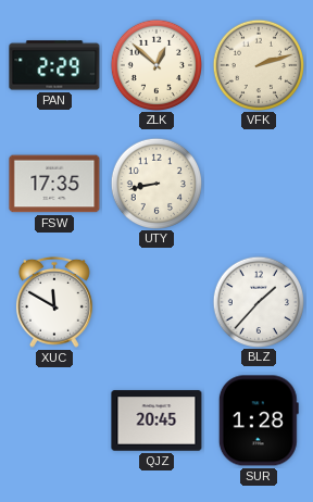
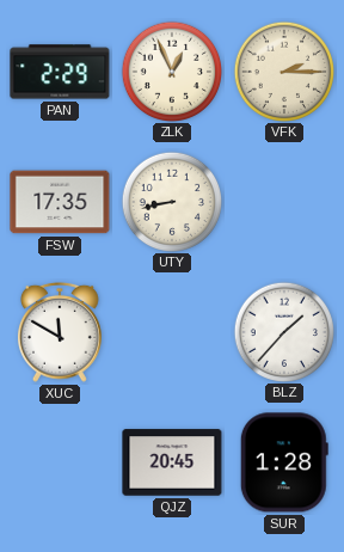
ZLK: 12:52 -> 12:56 (171, 70)
VFK: 2:12 -> 2:15 (283, 70)
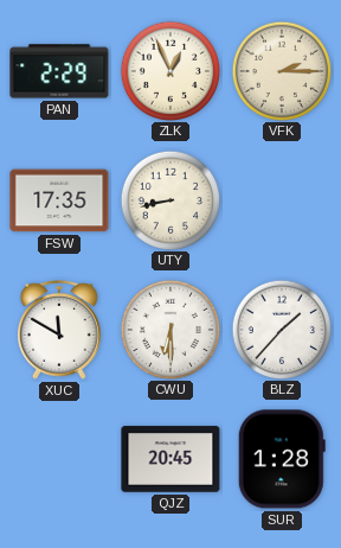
CWU: none -> 6:30 (169, 329)
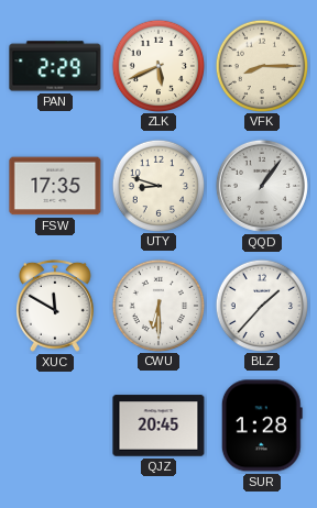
ZLK: 12:56 -> 5:41 (157, 65)
VFK: 2:15 -> 8:15 (261, 65)
UTY: 8:43 -> 8:48 (157, 185)
QQD: none -> 1:06 (262, 186)
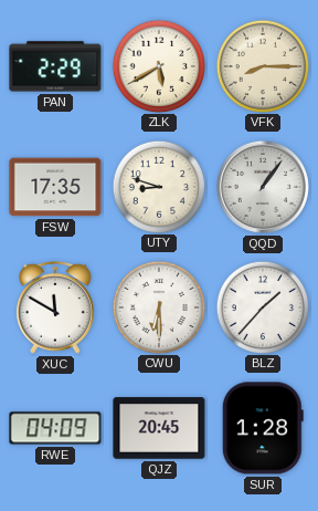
ZLK: 5:41 -> 5:40 (158, 65)
RWE: none -> 04:09 (55, 428)
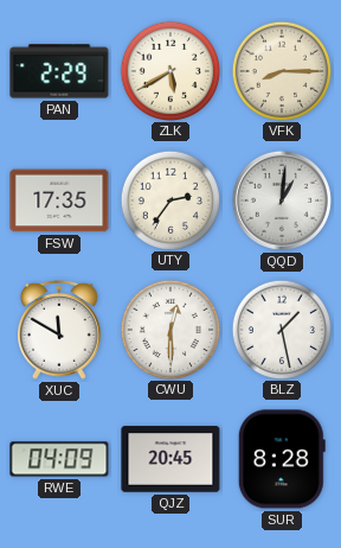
UTY: 8:48 -> 2:36 (169, 199)
QQD: 1:06 -> 1:01 (282, 200)
CWU: 6:30 -> 12:30 (169, 329)
BLZ: 1:37 -> 1:28 (281, 329)
SUR: 1:28 -> 8:28 (282, 459)
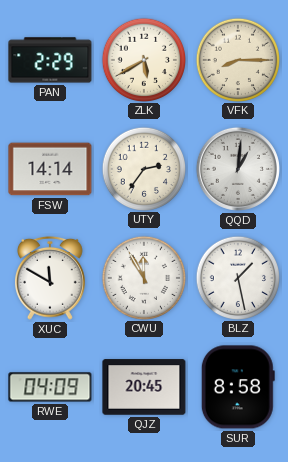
FSW: 17:35 -> 14:14 (50, 169)
CWU: 12:30 -> 11:55 (143, 277)
SUR: 8:28 -> 8:58 (238, 387)
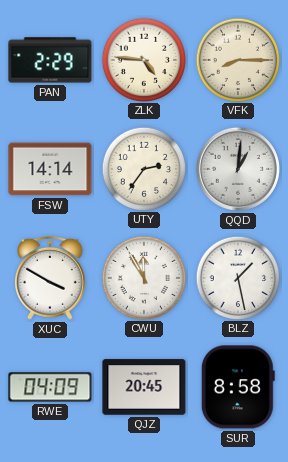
ZLK: 5:40 -> 4:46 (143, 59)
XUC: 11:50 -> 3:50 (50, 278)
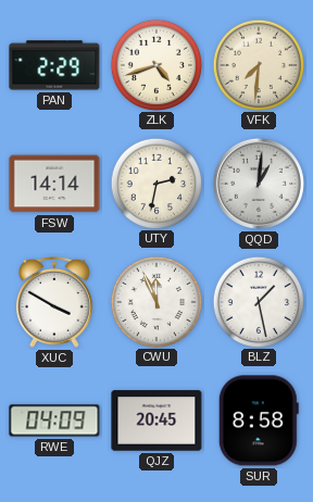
ZLK: 4:46 -> 4:42 (155, 64)
VFK: 8:15 -> 7:31 (258, 64)
UTY: 2:36 -> 2:32 (155, 183)
CWU: 11:55 -> 11:56 (155, 301)
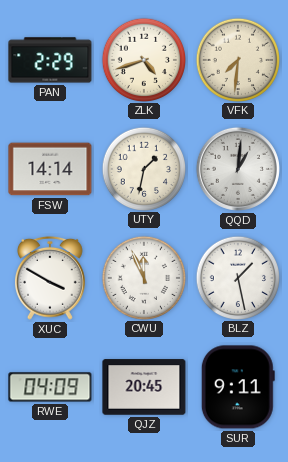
UTY: 2:32 -> 1:32 (143, 168)
SUR: 8:58 -> 9:11 (238, 387)
